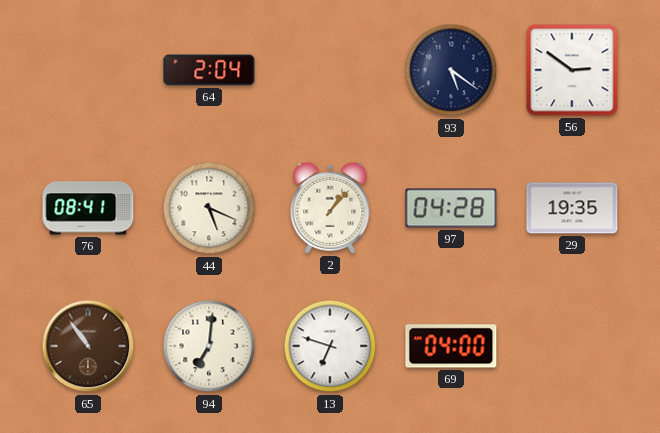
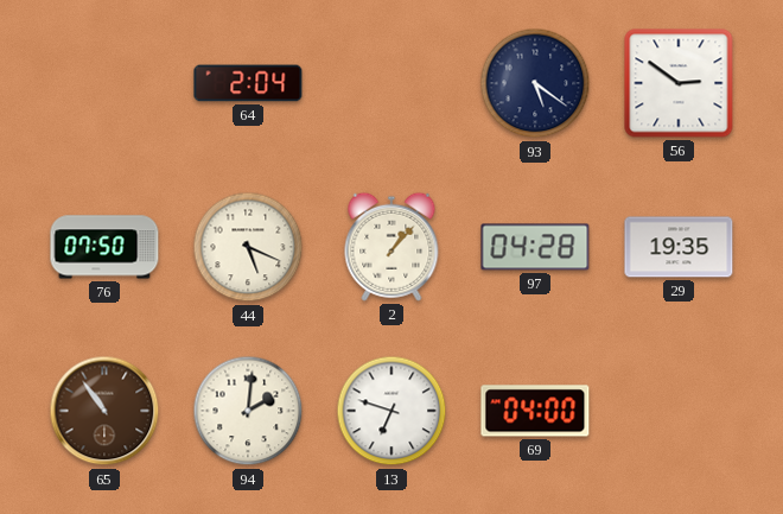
76: 08:41 -> 07:50 (104, 247)
94: 7:01 -> 2:01 (248, 411)
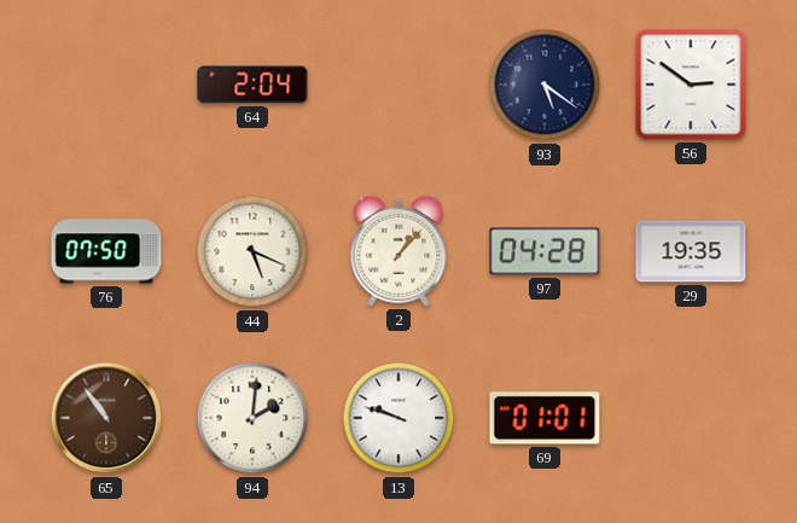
13: 6:48 -> 9:48 (398, 418)
69: 04:00 -> 01:01 (545, 418)
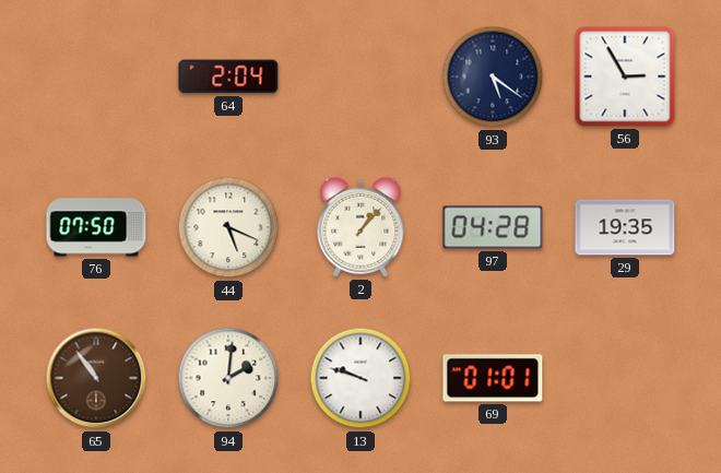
56: 2:51 -> 2:55 (625, 76)
